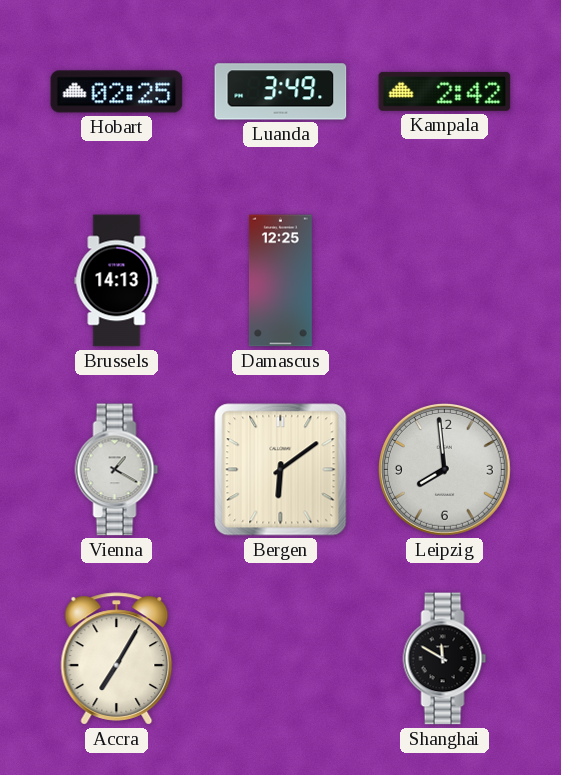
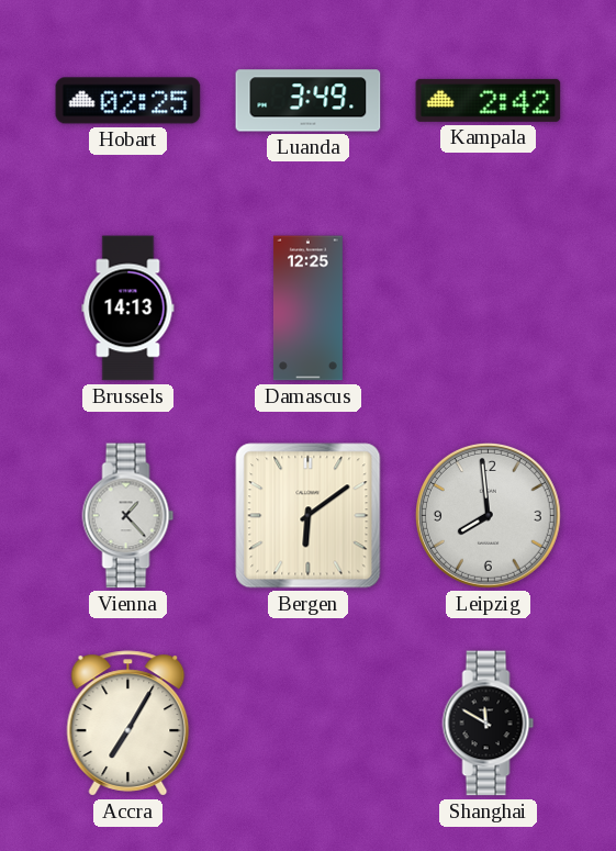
Vienna: 1:20 -> 1:23 (128, 516)
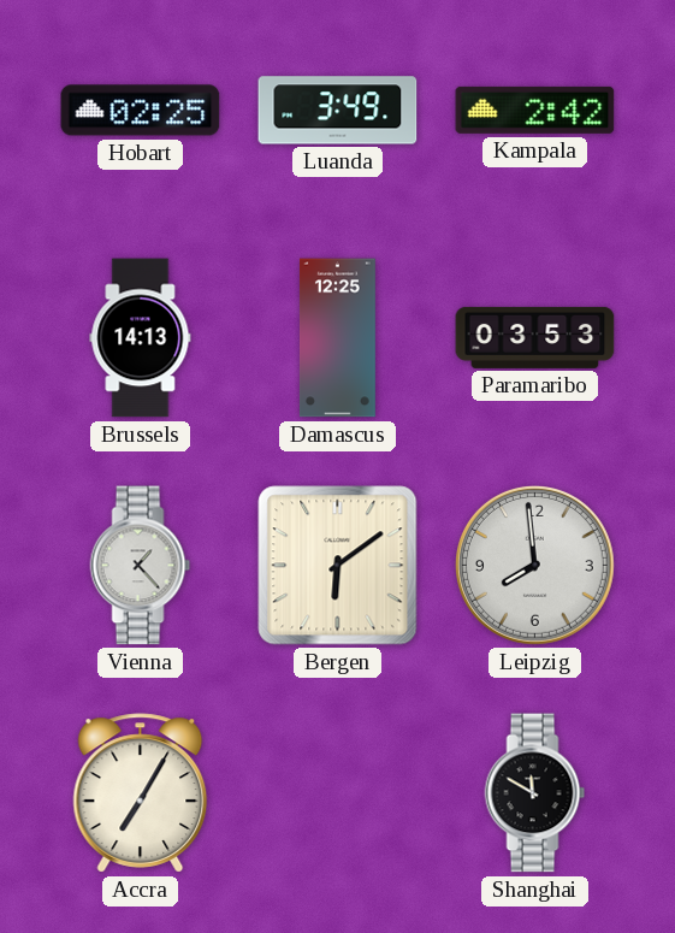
Paramaribo: none -> 03:53 (535, 337)
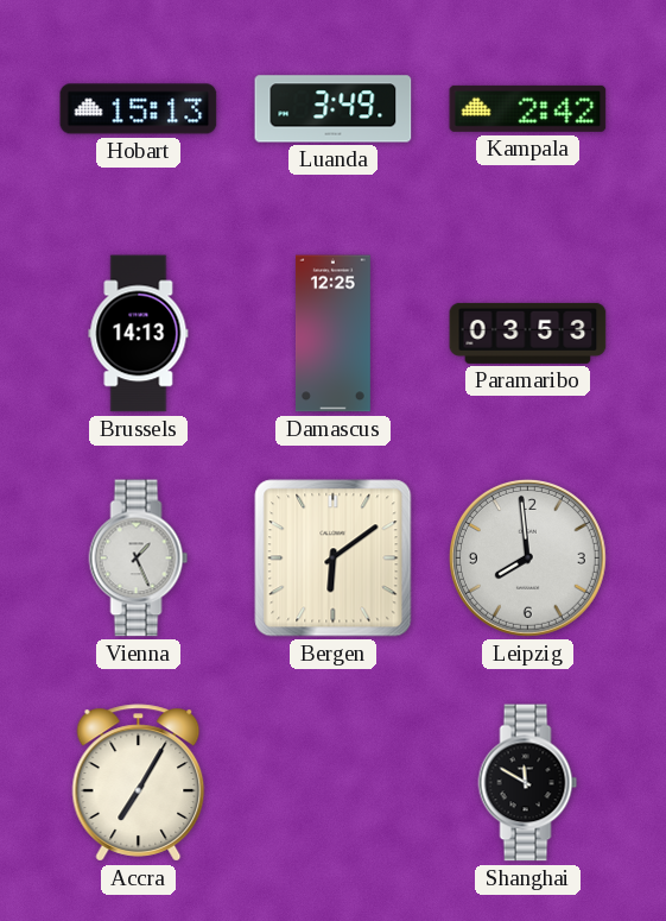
Hobart: 02:25 -> 15:13 (139, 109)
Vienna: 1:23 -> 1:26 (139, 559)
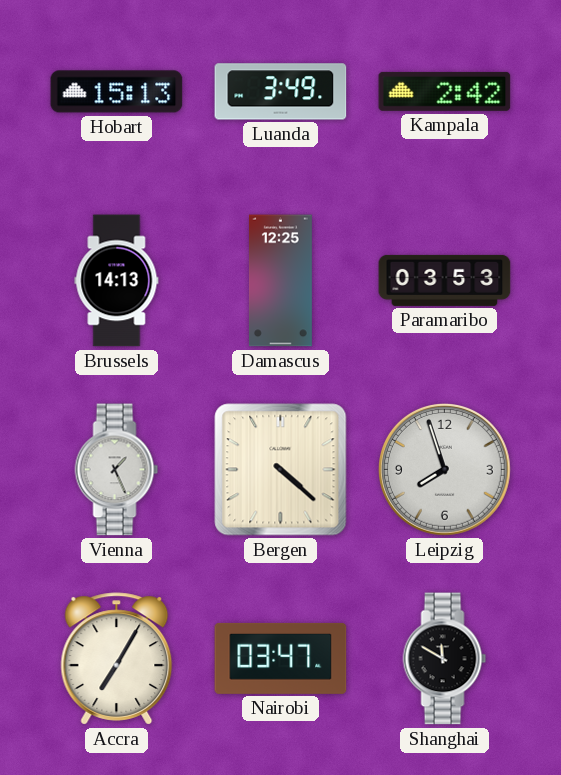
Bergen: 6:09 -> 4:22 (281, 470)
Leipzig: 7:59 -> 7:57 (444, 469)
Nairobi: none -> 03:47 (281, 658)
